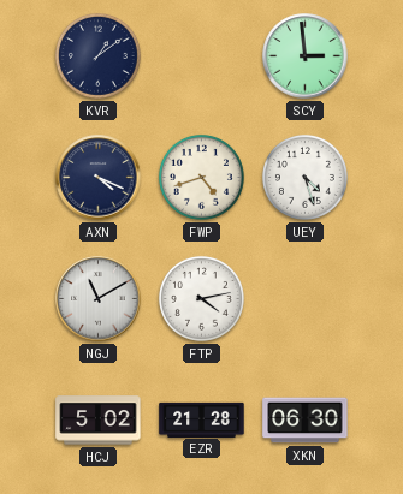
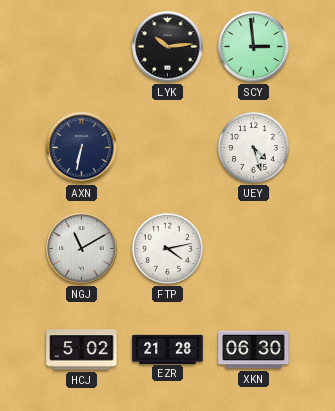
KVR: 1:09 -> none (97, 55)
LYK: none -> 10:14 (168, 47)
AXN: 4:19 -> 6:32 (82, 148)
FWP: 4:42 -> none (201, 177)
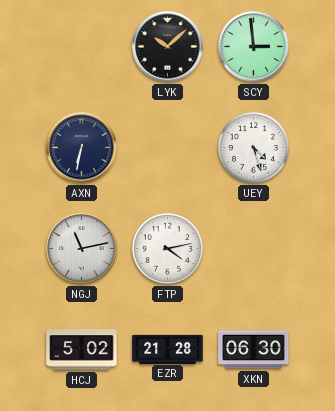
LYK: 10:14 -> 10:08 (168, 47)
NGJ: 11:10 -> 11:13 (82, 249)
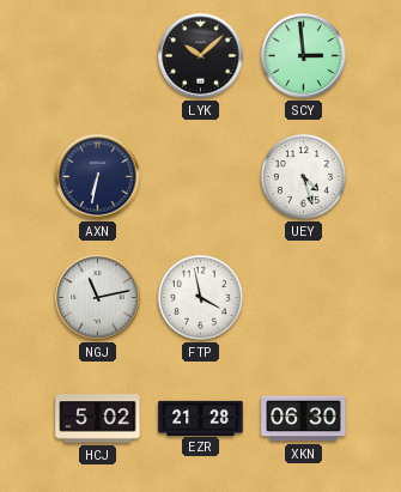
FTP: 4:13 -> 3:58 (200, 297)
